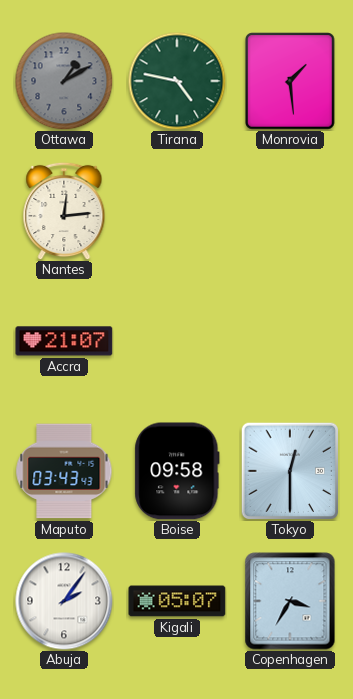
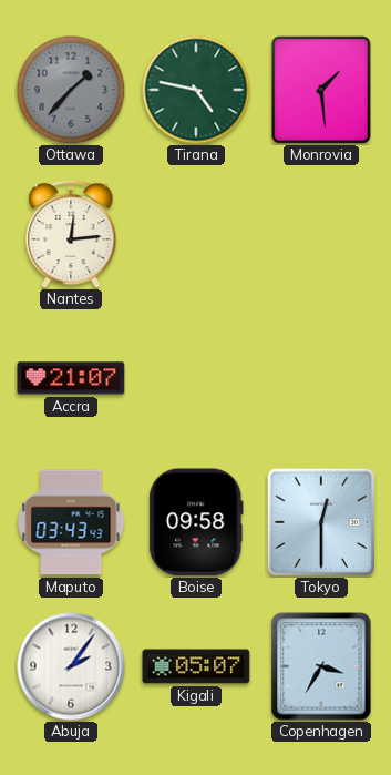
Ottawa: 1:10 -> 1:37 (71, 90)
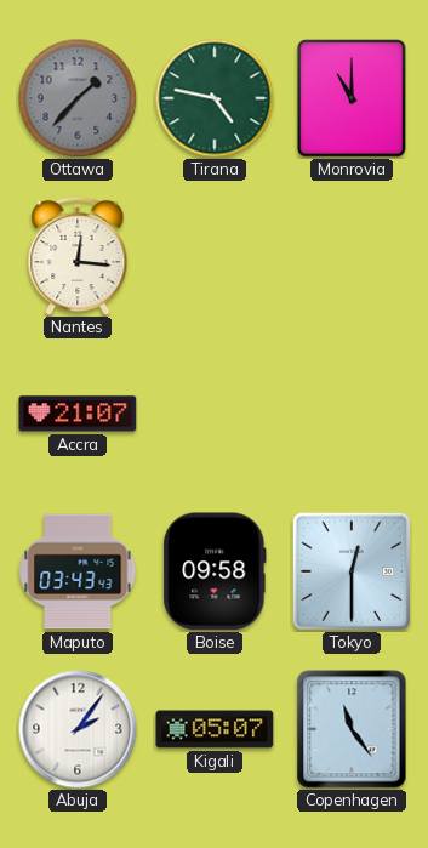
Monrovia: 1:29 -> 11:00 (353, 98)
Nantes: 12:14 -> 12:16 (78, 256)
Copenhagen: 3:35 -> 11:24 (352, 729)
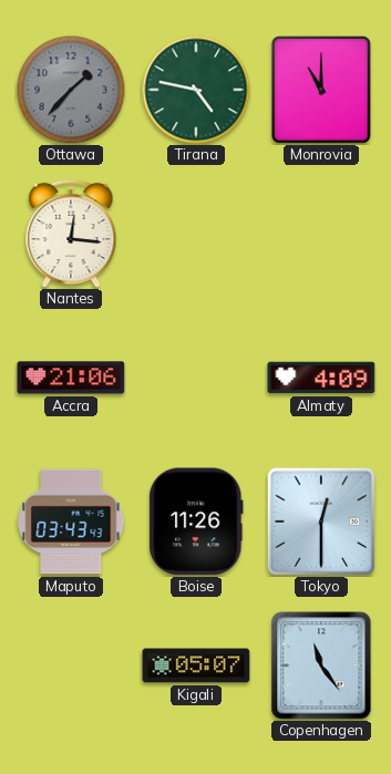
Accra: 21:07 -> 21:06 (71, 378)
Almaty: none -> 4:09 (321, 378)
Boise: 09:58 -> 11:26 (196, 522)
Abuja: 2:06 -> none (78, 729)
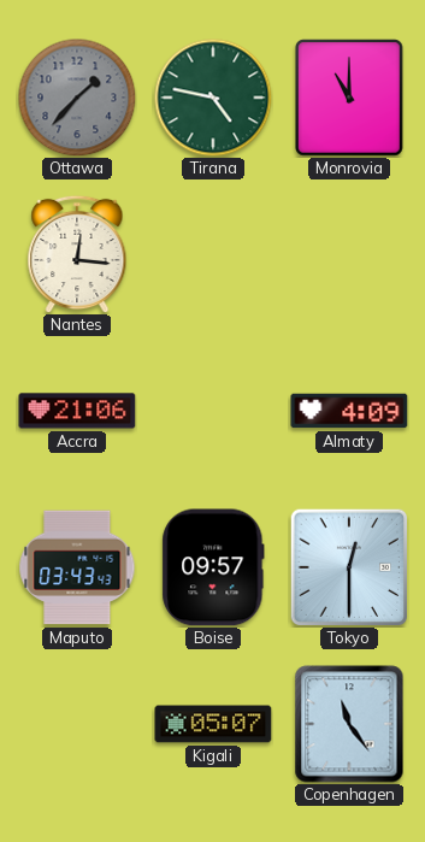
Boise: 11:26 -> 09:57 (213, 567)
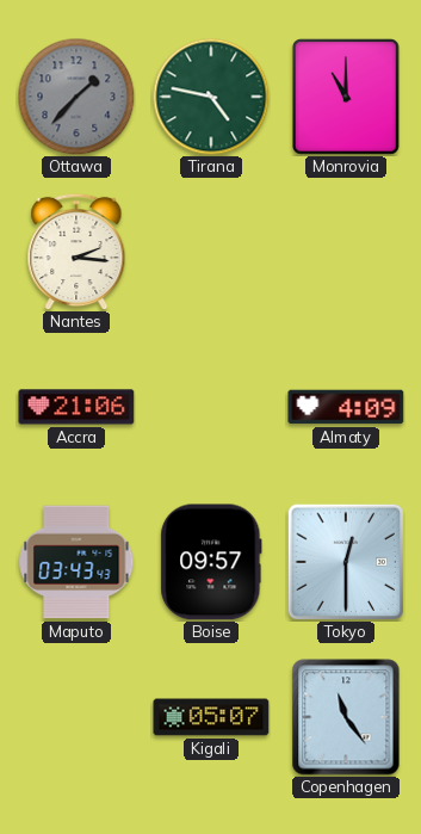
Nantes: 12:16 -> 2:16 (76, 252)
